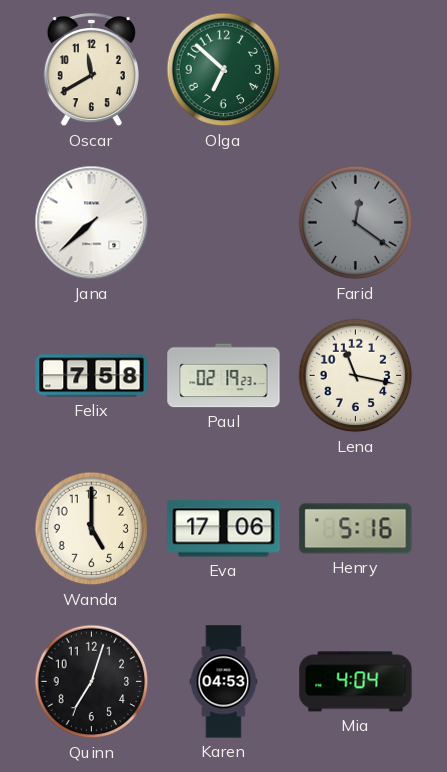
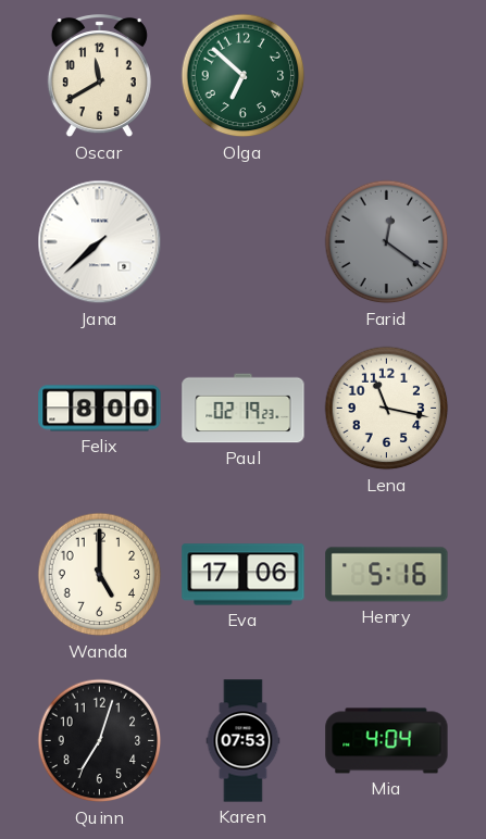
Felix: 7:58 -> 8:00 (100, 409)
Karen: 04:53 -> 07:53 (244, 741)
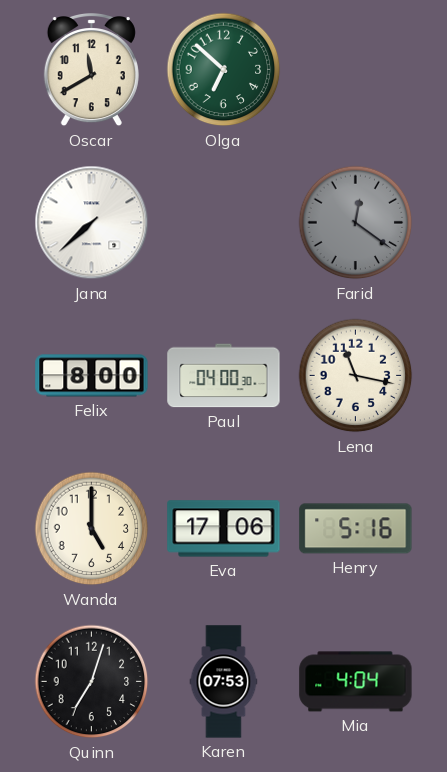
Paul: 02:19 -> 04:00 (224, 376)
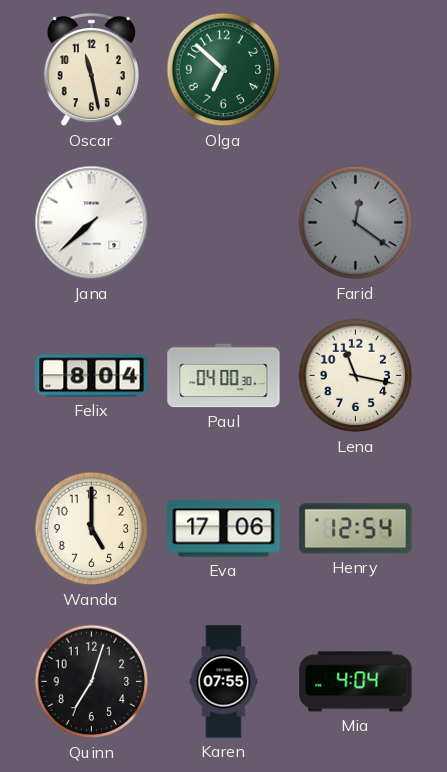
Oscar: 11:40 -> 11:28 (91, 71)
Felix: 8:00 -> 8:04 (92, 376)
Henry: 5:16 -> 12:54 (356, 529)
Karen: 07:53 -> 07:55 (224, 682)
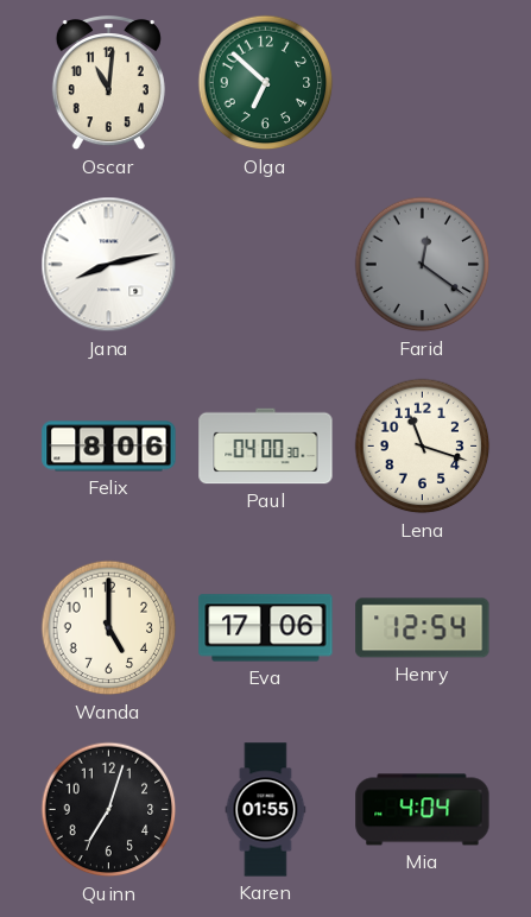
Oscar: 11:28 -> 11:01 (108, 84)
Jana: 7:38 -> 8:13 (109, 265)
Felix: 8:04 -> 8:06 (109, 447)
Lena: 11:17 -> 11:18 (423, 447)
Karen: 07:55 -> 01:55 (266, 810)
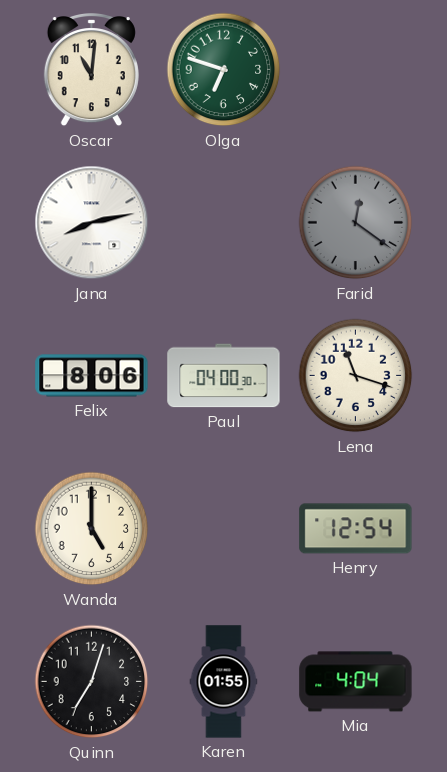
Olga: 6:52 -> 6:48 (224, 70)
Eva: 17:06 -> none (266, 628)
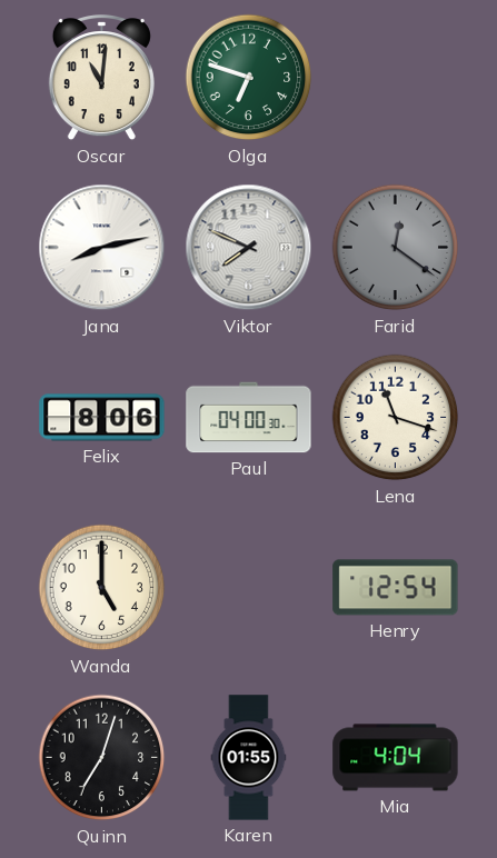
Viktor: none -> 7:49 (249, 248)
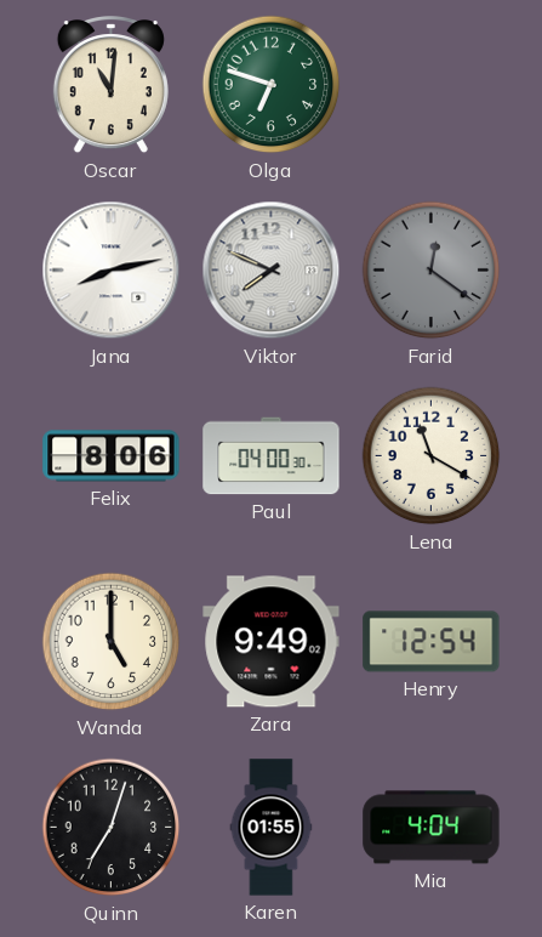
Lena: 11:18 -> 11:20 (432, 456)
Zara: none -> 9:49 (272, 642)
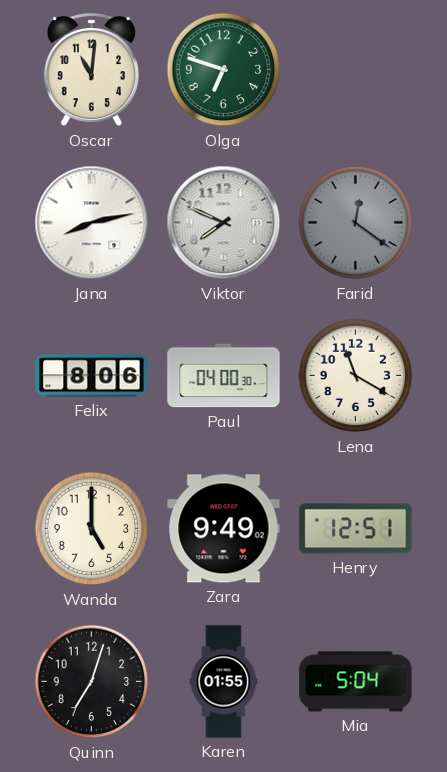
Henry: 12:54 -> 12:51 (356, 529)
Mia: 4:04 -> 5:04 (356, 682)
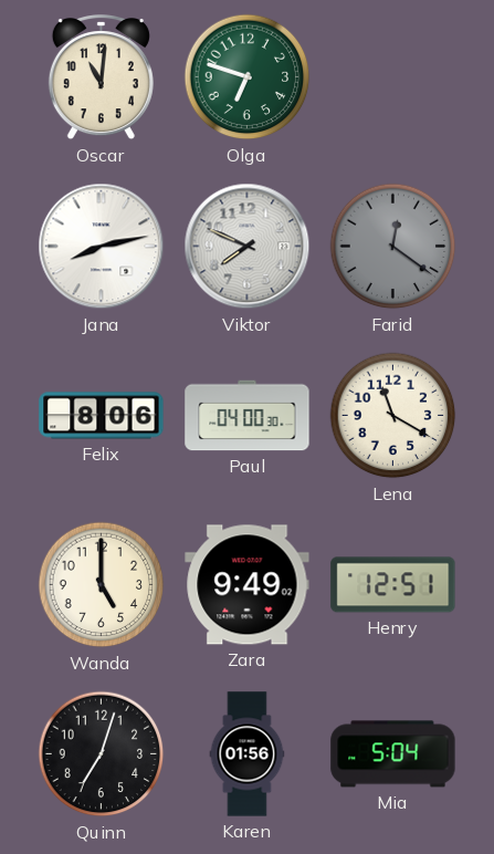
Karen: 01:55 -> 01:56 (248, 754)
